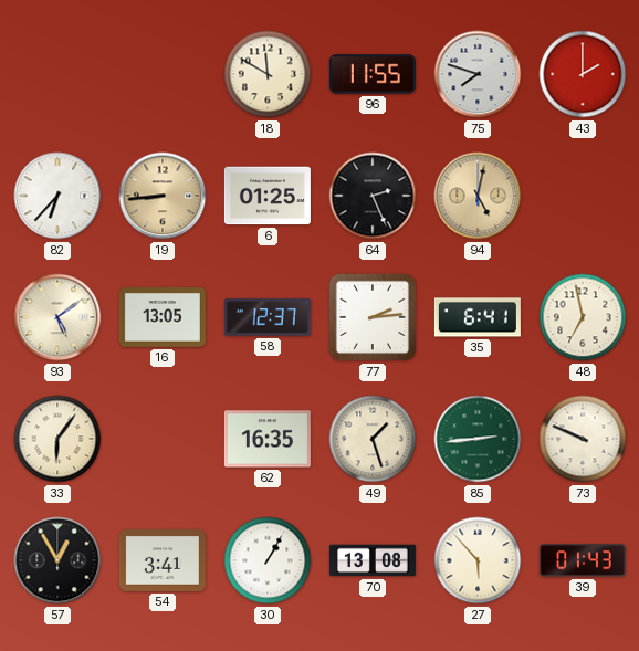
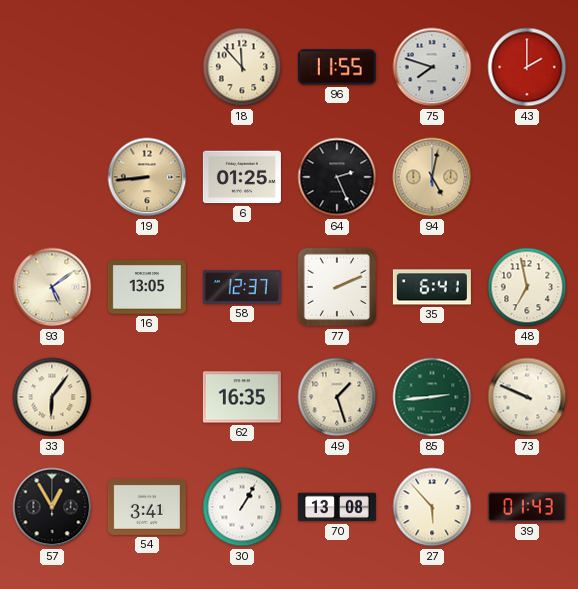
18: 11:50 -> 11:53 (242, 67)
82: 6:37 -> none (57, 196)
77: 2:14 -> 2:11 (337, 287)
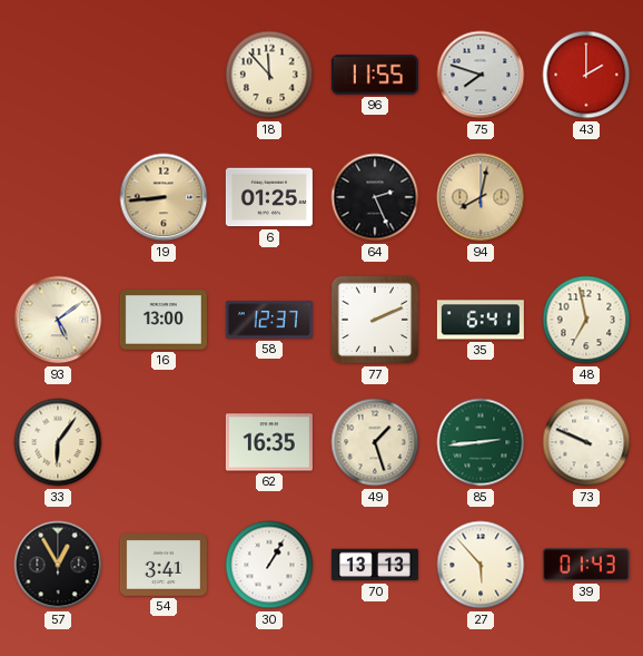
94: 5:02 -> 8:02 (481, 197)
16: 13:05 -> 13:00 (164, 320)
70: 13:08 -> 13:13 (375, 565)
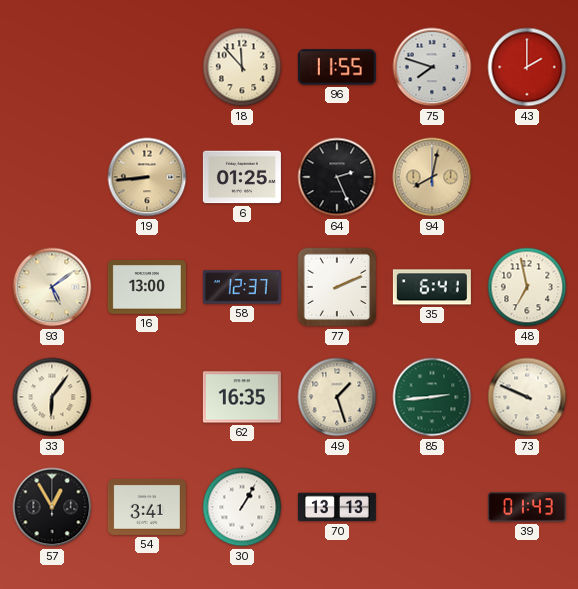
27: 5:53 -> none (481, 565)
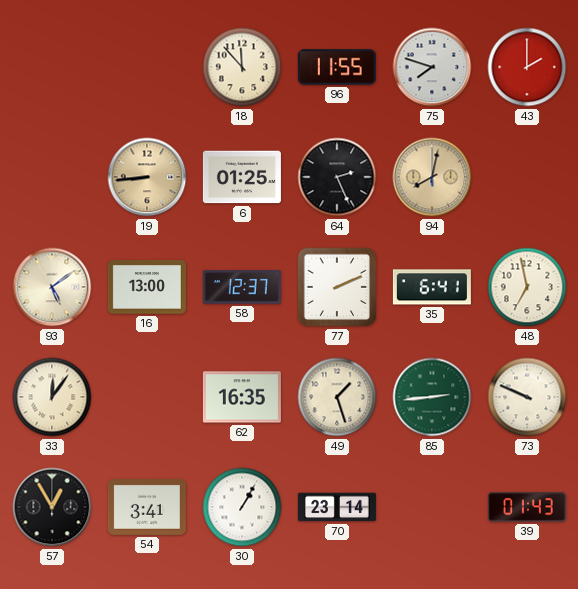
33: 6:06 -> 12:06 (52, 397)
70: 13:13 -> 23:14 (337, 507)
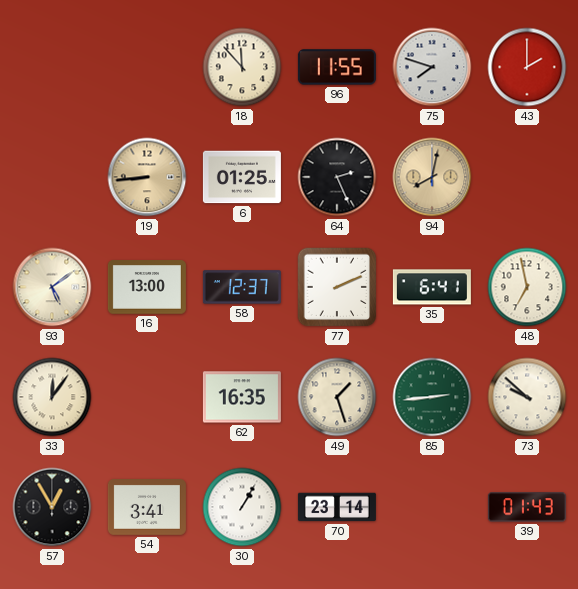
73: 9:49 -> 9:52 (527, 397)
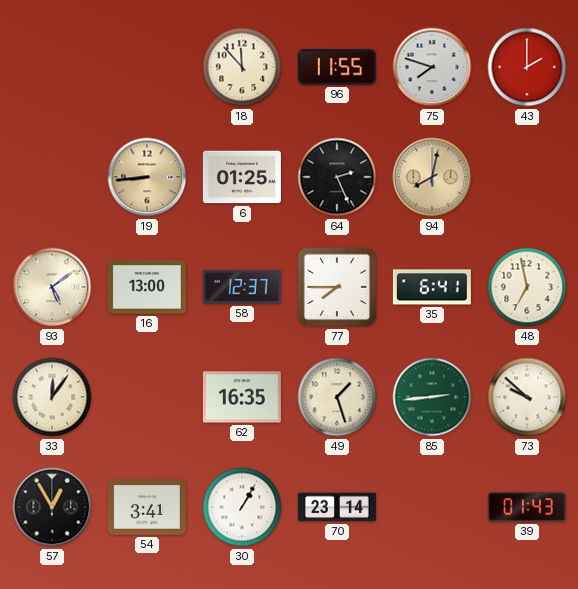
77: 2:11 -> 7:45 (337, 287)
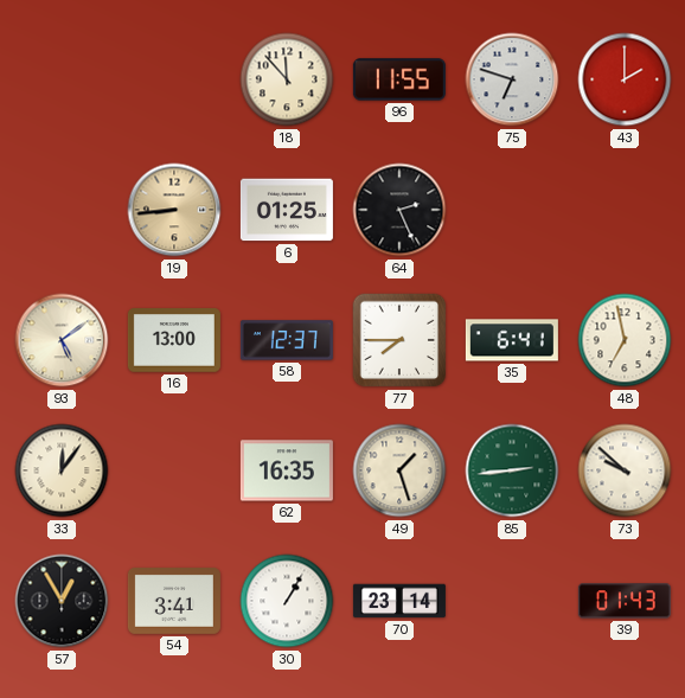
75: 7:48 -> 6:48 (512, 79)
94: 8:02 -> none (432, 177)
